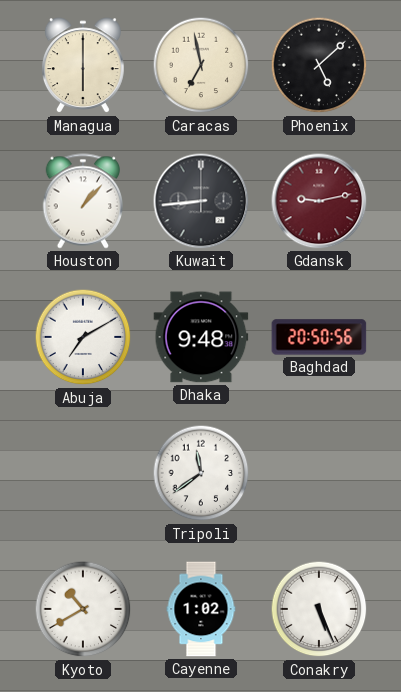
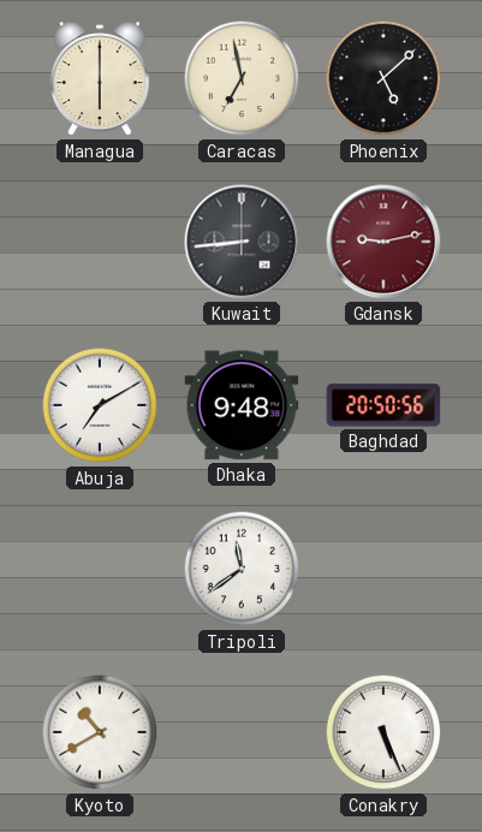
Houston: 1:07 -> none (82, 201)
Cayenne: 1:02 -> none (201, 609)
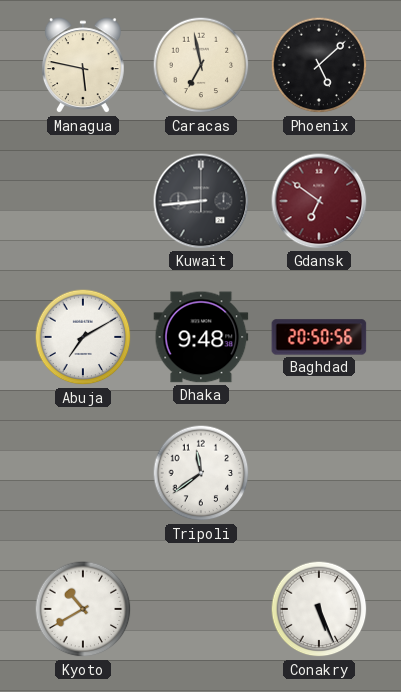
Managua: 6:00 -> 5:47 (83, 66)
Gdansk: 9:13 -> 6:51 (319, 201)
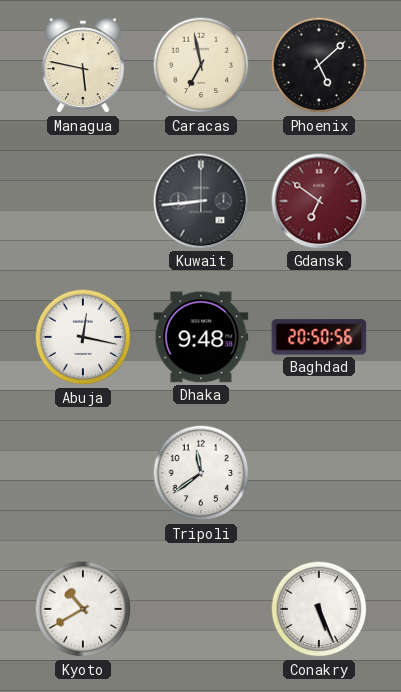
Abuja: 7:10 -> 12:17 (83, 337)
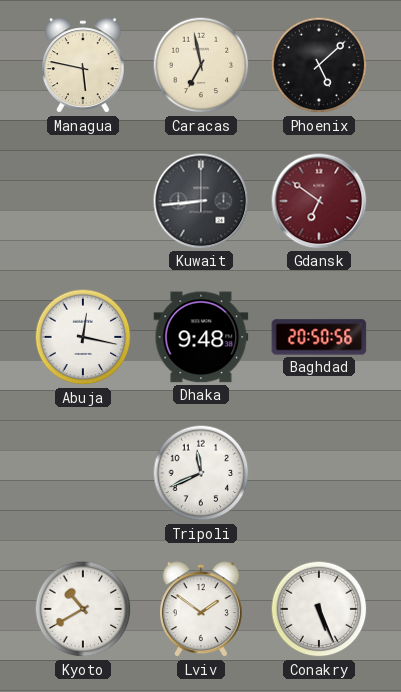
Tripoli: 11:39 -> 11:41 (201, 473)
Lviv: none -> 1:51 (201, 610)
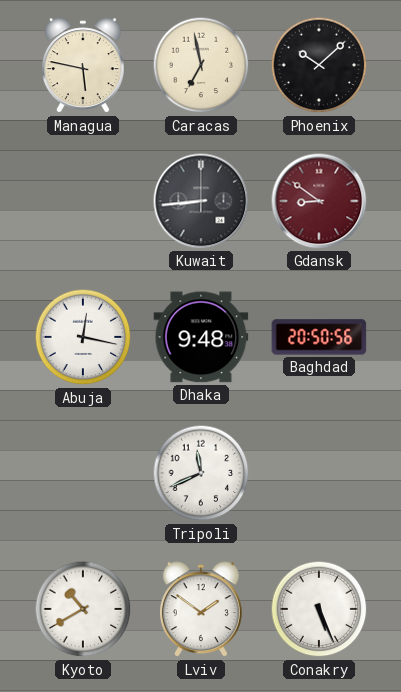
Phoenix: 5:08 -> 10:08 (319, 65)
Gdansk: 6:51 -> 8:51 (319, 201)
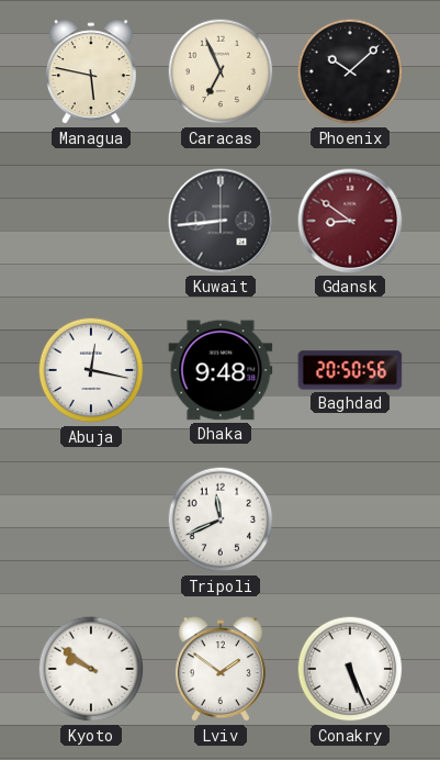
Caracas: 6:58 -> 6:56 (221, 71)
Kyoto: 10:40 -> 9:51 (91, 669)
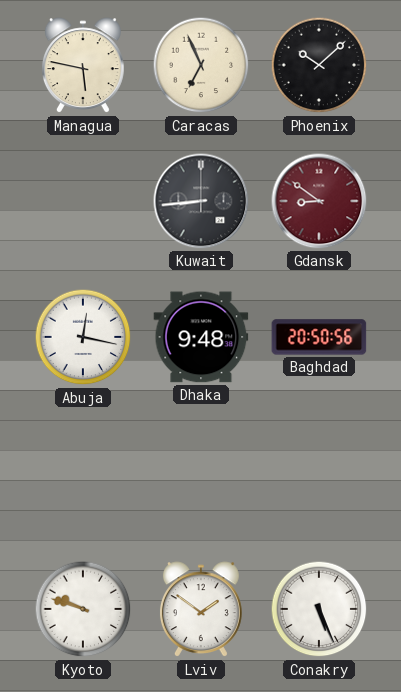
Tripoli: 11:41 -> none (221, 519)
Kyoto: 9:51 -> 9:48 (83, 609)
